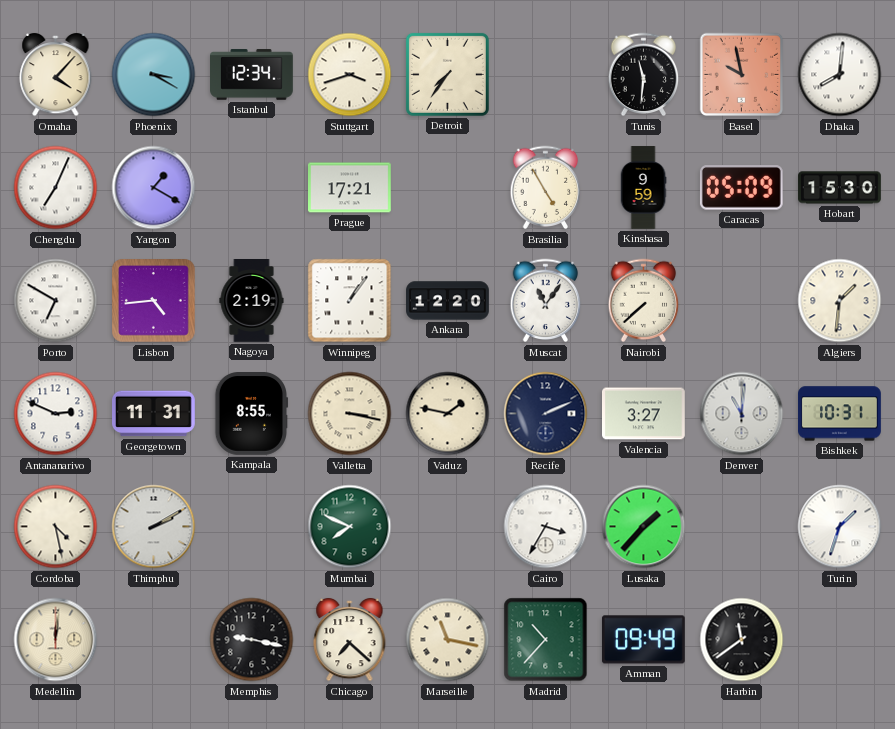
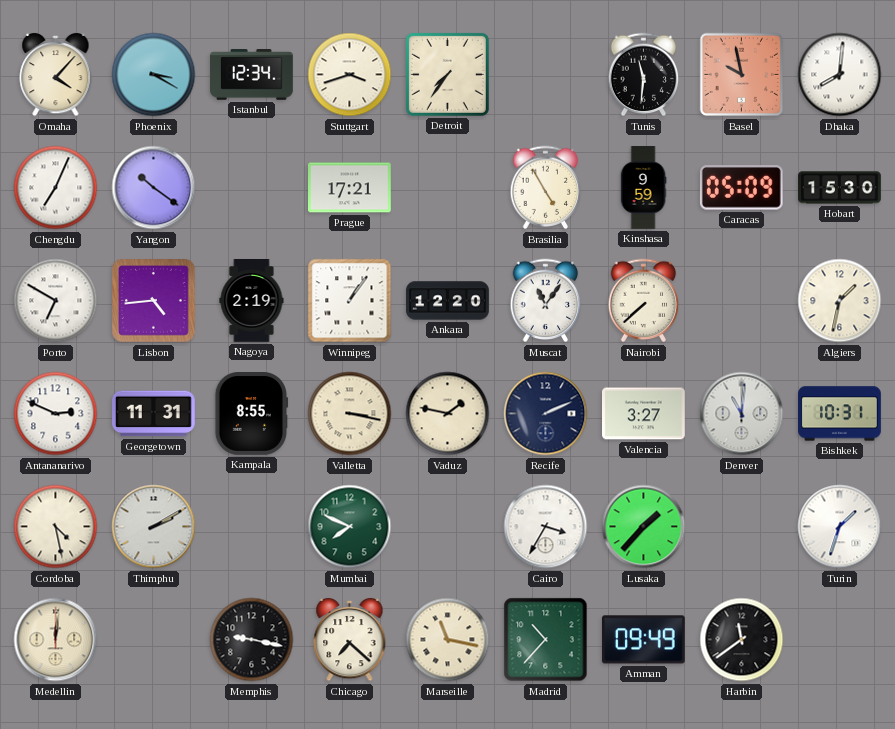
Yangon: 1:20 -> 10:21 (154, 188)
Algiers: 1:31 -> 1:32 (840, 301)
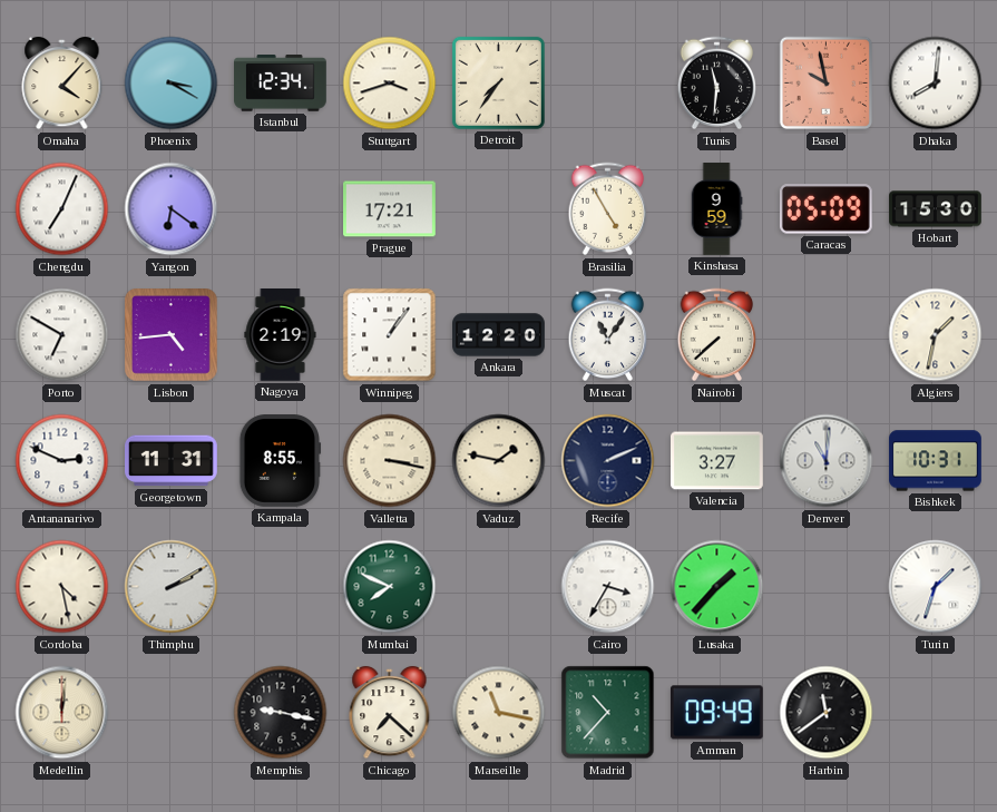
Yangon: 10:21 -> 6:21 (172, 209)
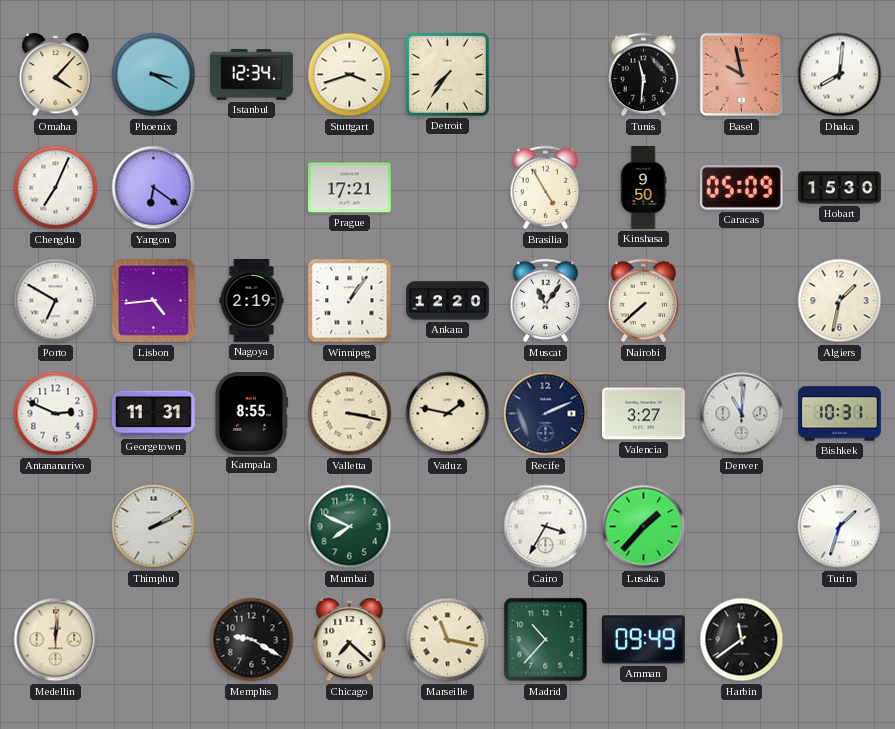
Kinshasa: 9:59 -> 9:50 (643, 188)
Cordoba: 4:28 -> none (62, 587)
Memphis: 9:17 -> 9:20 (252, 640)
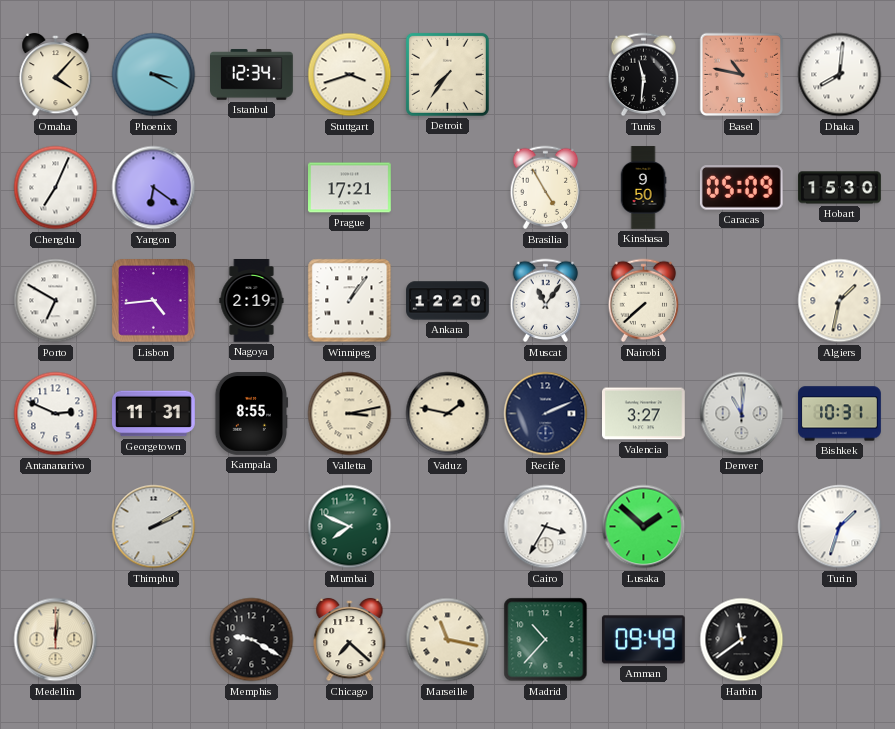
Basel: 9:58 -> 10:47 (742, 75)
Valletta: 3:17 -> 3:13 (350, 414)
Lusaka: 1:37 -> 1:52 (644, 527)
